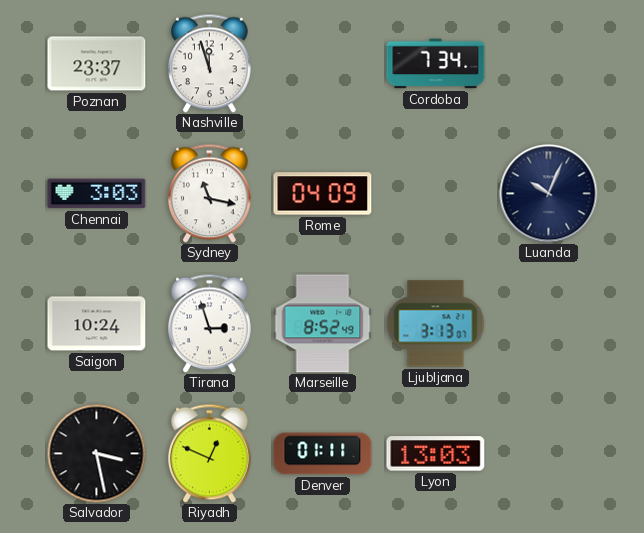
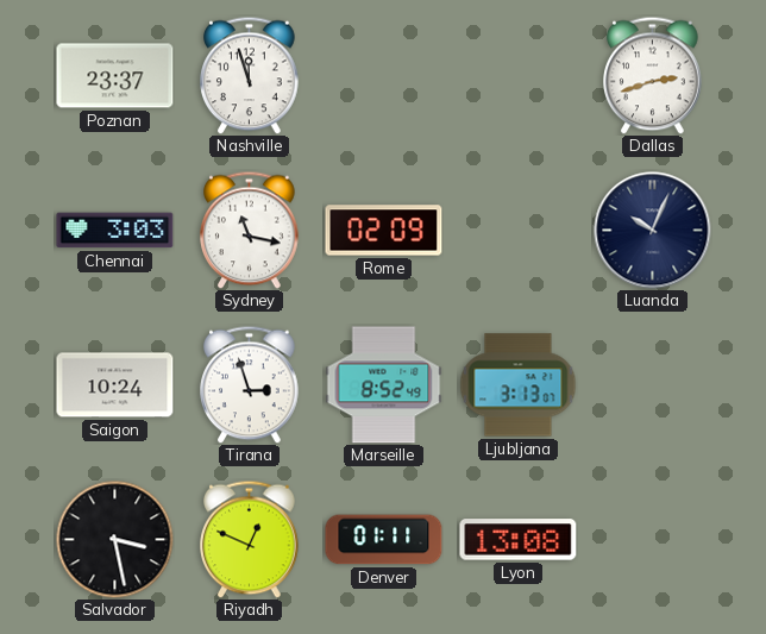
Cordoba: 7:34 -> none (436, 64)
Dallas: none -> 2:42 (653, 75)
Rome: 04:09 -> 02:09 (384, 231)
Lyon: 13:03 -> 13:08 (519, 540)
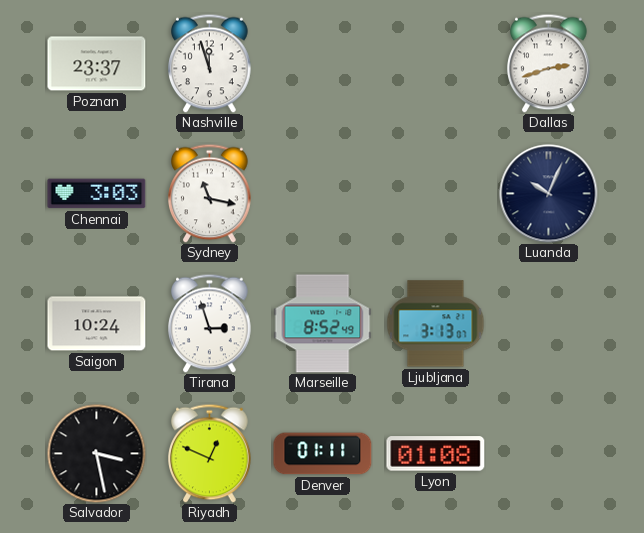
Rome: 02:09 -> none (384, 231)
Lyon: 13:08 -> 01:08 (436, 454)
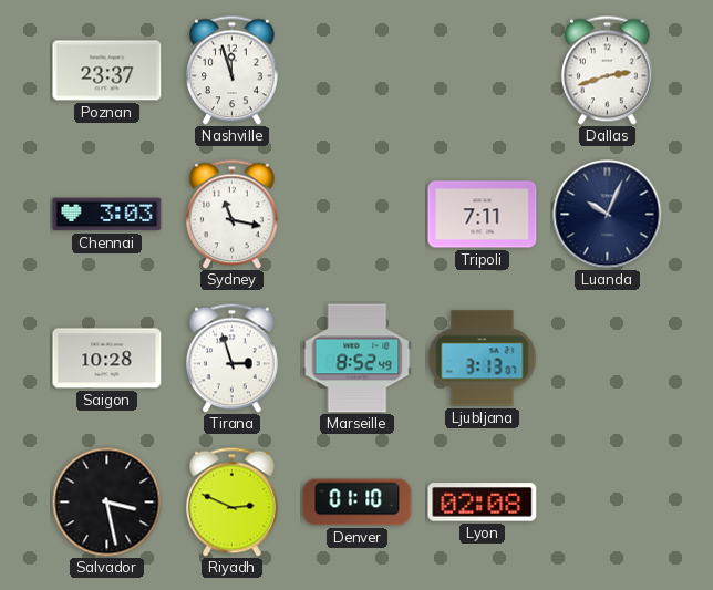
Tripoli: none -> 7:11 (483, 215)
Saigon: 10:24 -> 10:28 (107, 359)
Riyadh: 12:49 -> 2:49 (232, 501)
Denver: 01:11 -> 01:10 (358, 503)
Lyon: 01:08 -> 02:08 (483, 503)
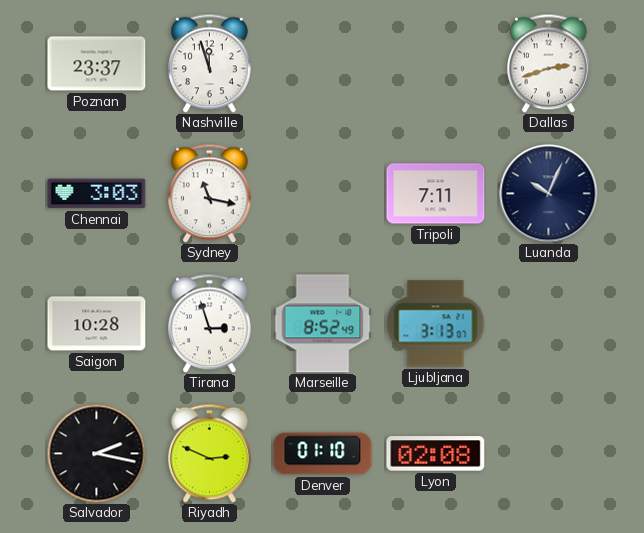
Salvador: 3:28 -> 2:17 (97, 454)
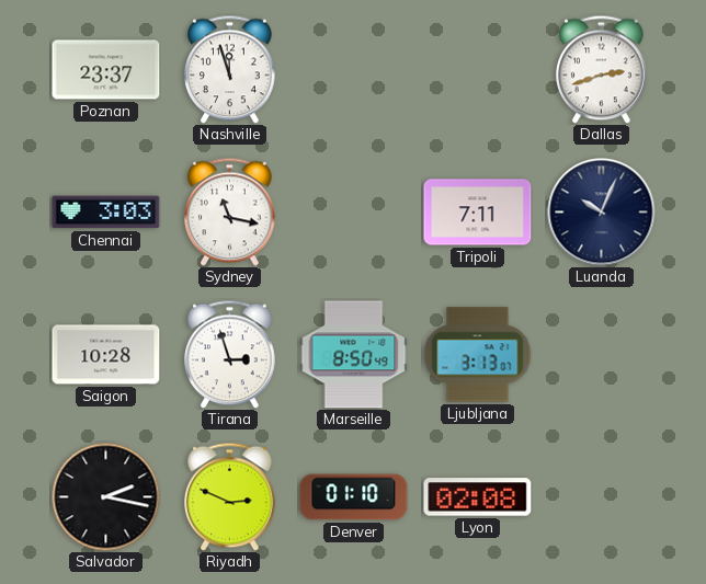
Marseille: 8:52 -> 8:50 (354, 355)
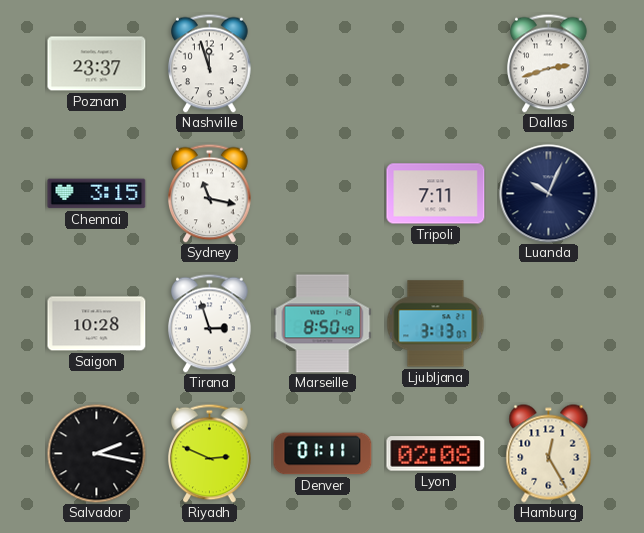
Chennai: 3:03 -> 3:15 (97, 194)
Denver: 01:10 -> 01:11 (323, 454)
Hamburg: none -> 12:25 (549, 454)
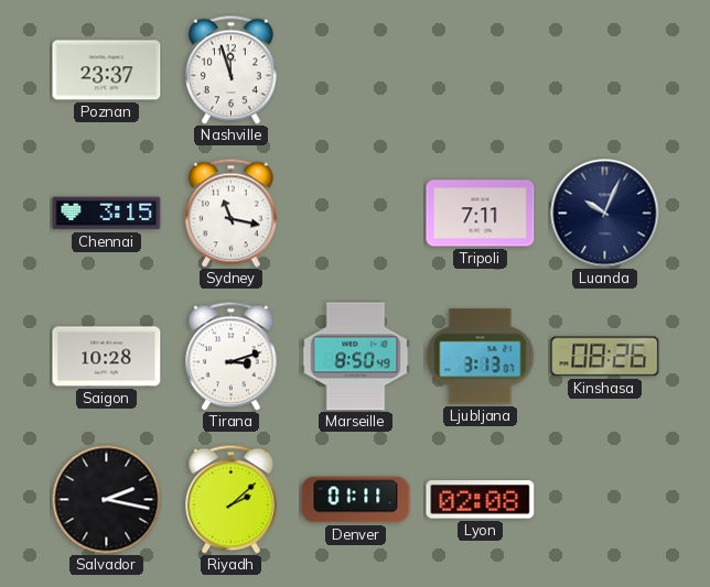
Dallas: 2:42 -> none (549, 63)
Tirana: 2:57 -> 3:12 (232, 356)
Kinshasa: none -> 08:26 (605, 357)
Riyadh: 2:49 -> 2:08 (232, 499)
Hamburg: 12:25 -> none (549, 454)
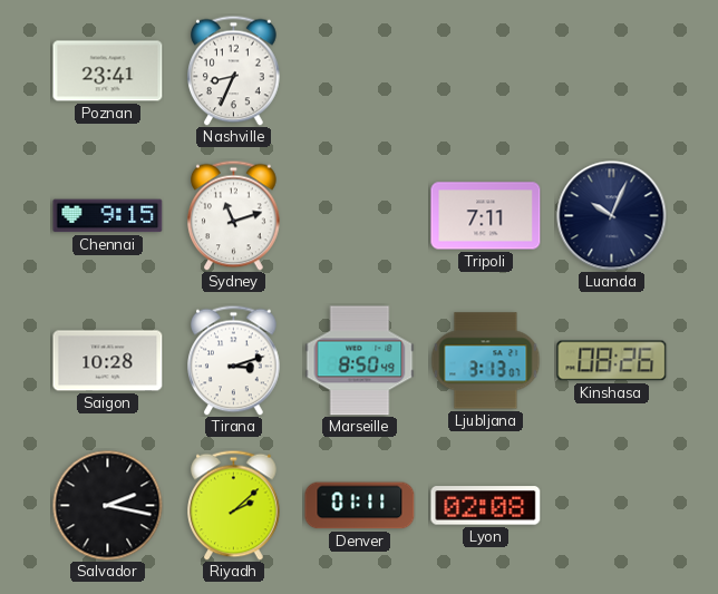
Poznan: 23:37 -> 23:41 (108, 71)
Nashville: 11:57 -> 8:34 (234, 70)
Chennai: 3:15 -> 9:15 (108, 216)
Sydney: 11:17 -> 11:12 (234, 215)
